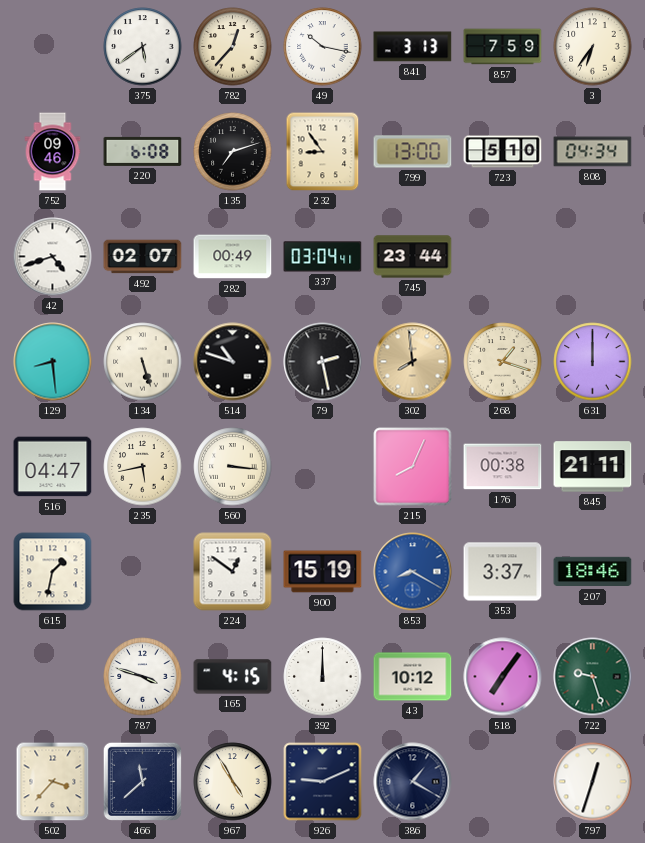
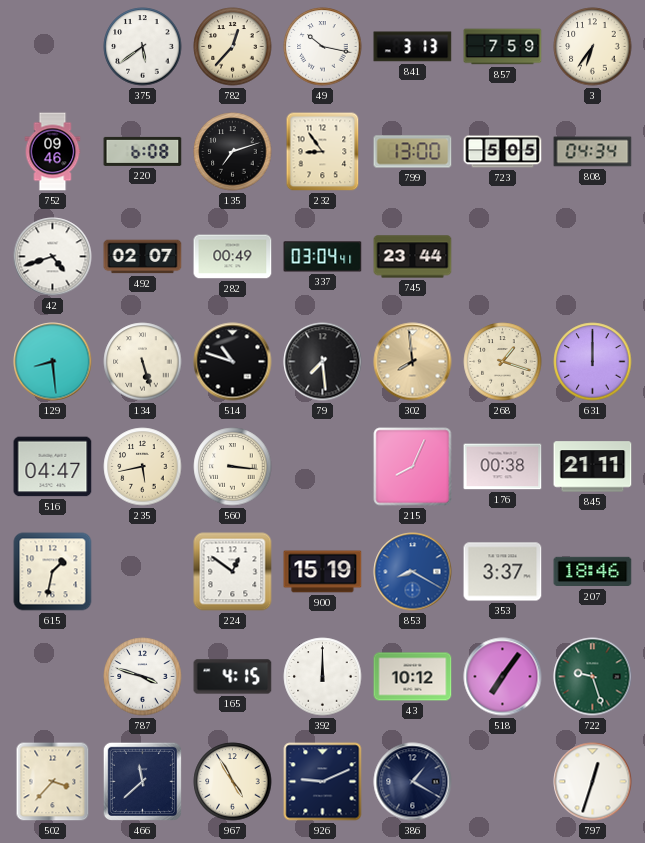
723: 5:10 -> 5:05 (503, 152)
79: 2:28 -> 7:29 (323, 362)
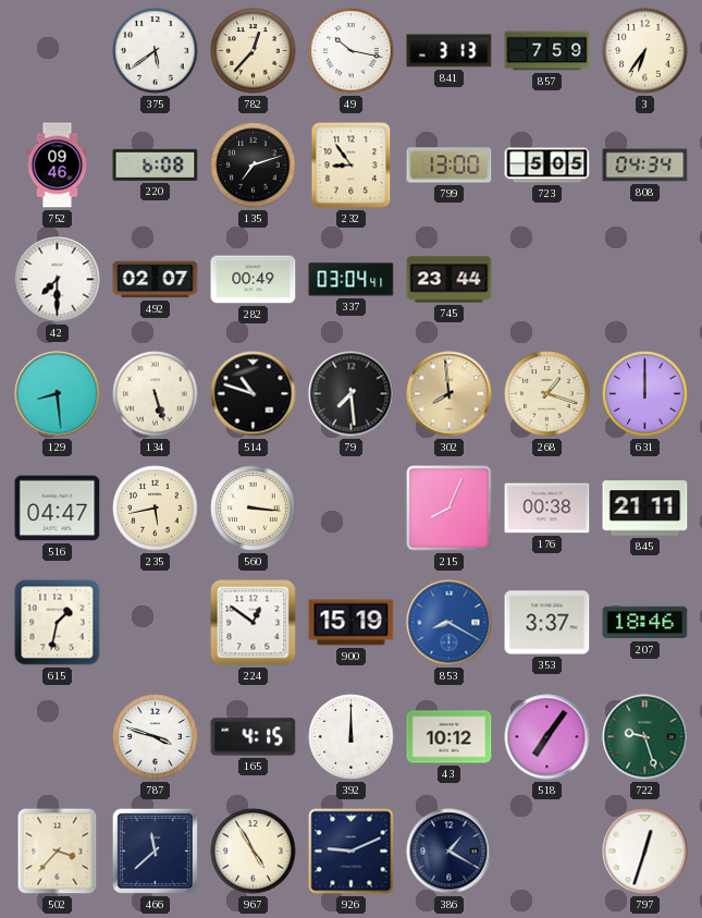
42: 4:42 -> 7:30 (58, 280)
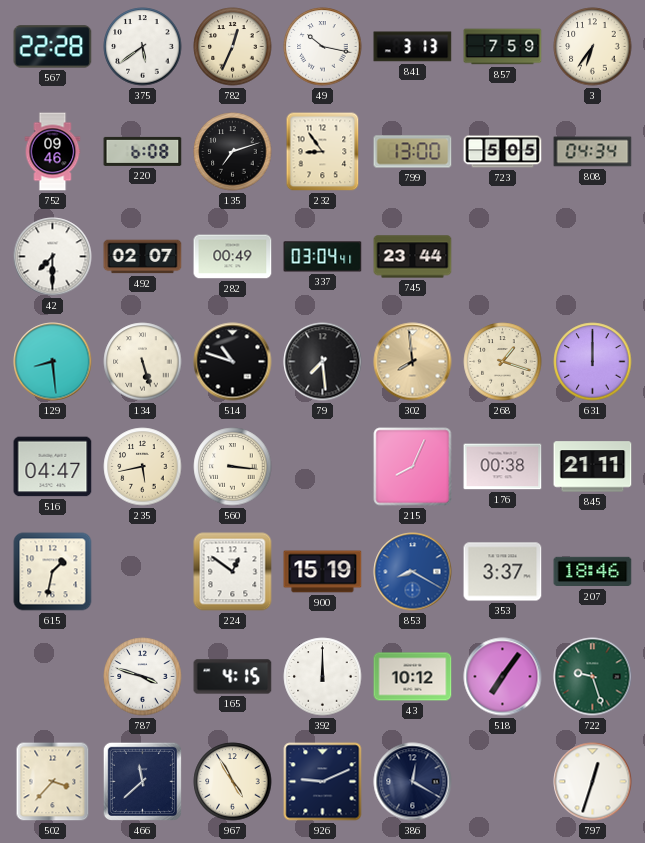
567: none -> 22:28 (53, 47)
782: 12:37 -> 12:34 (233, 47)
386: 1:20 -> 12:20 (413, 782)
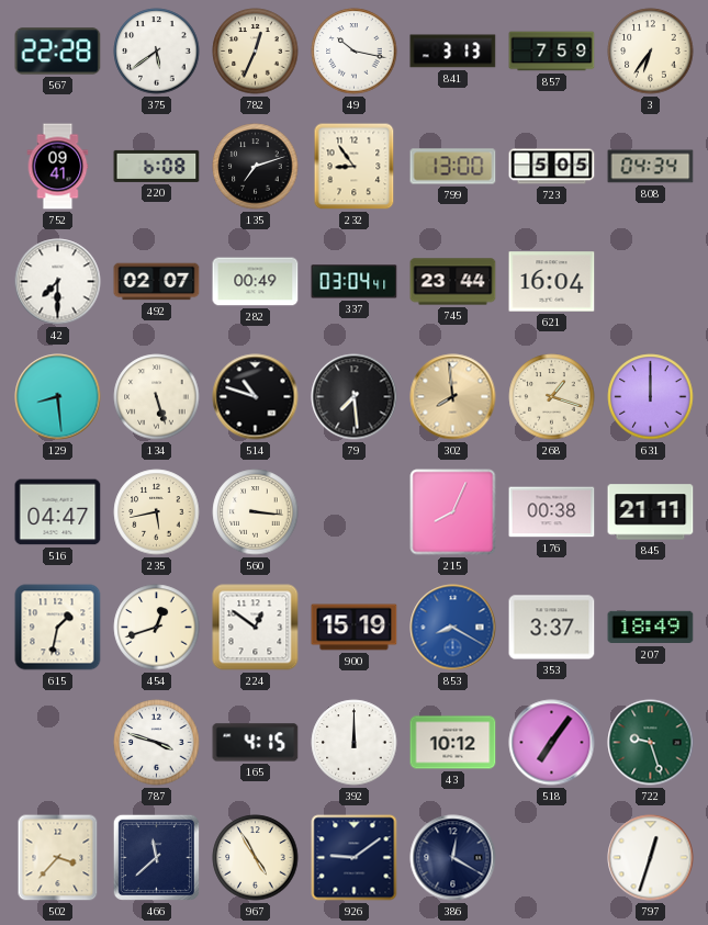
752: 09:46 -> 09:41 (58, 167)
621: none -> 16:04 (552, 282)
454: none -> 12:42 (157, 628)
207: 18:46 -> 18:49 (651, 628)
926: 9:11 -> 9:09 (355, 858)
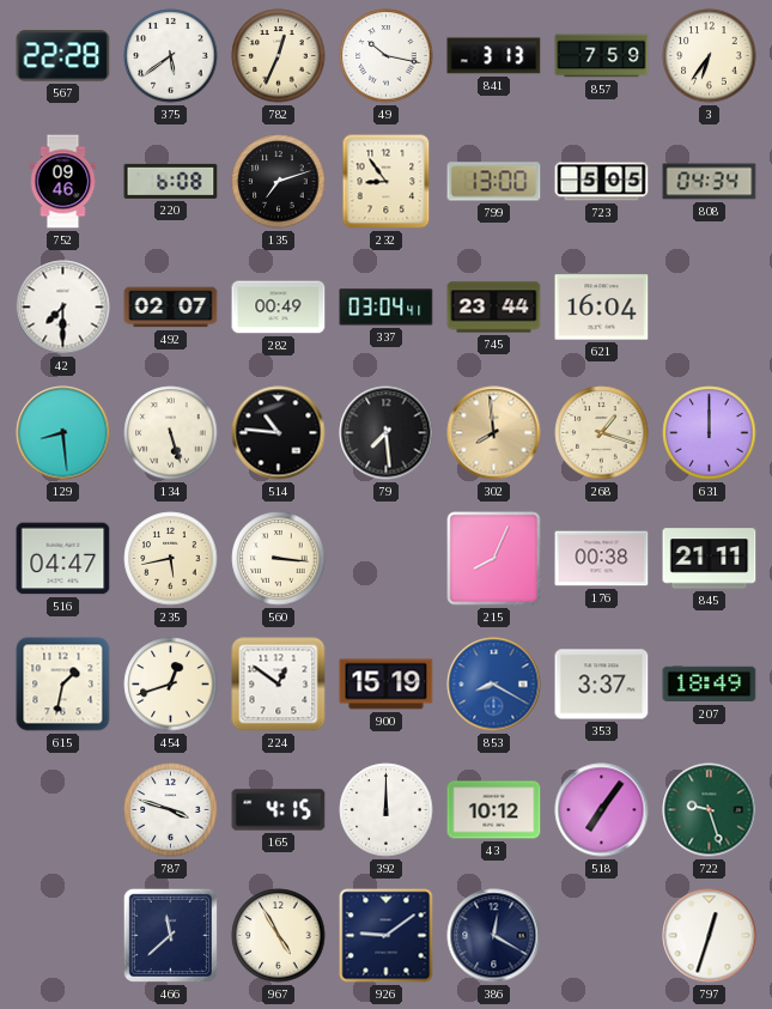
752: 09:41 -> 09:46 (63, 182)
514: 10:48 -> 10:46 (279, 433)
502: 3:37 -> none (58, 858)
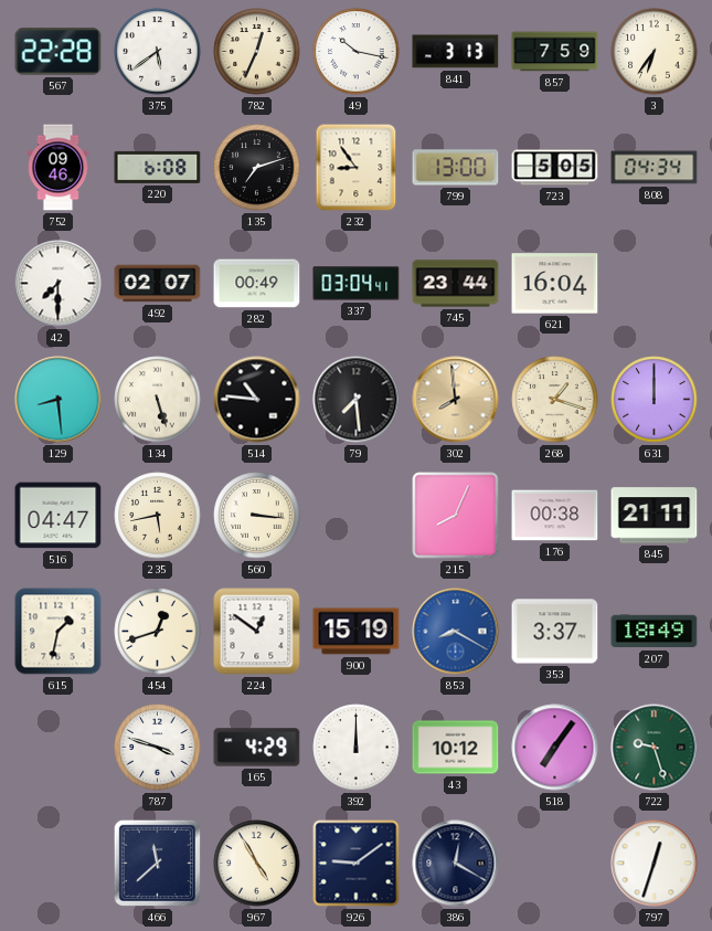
165: 4:15 -> 4:29 (257, 748)
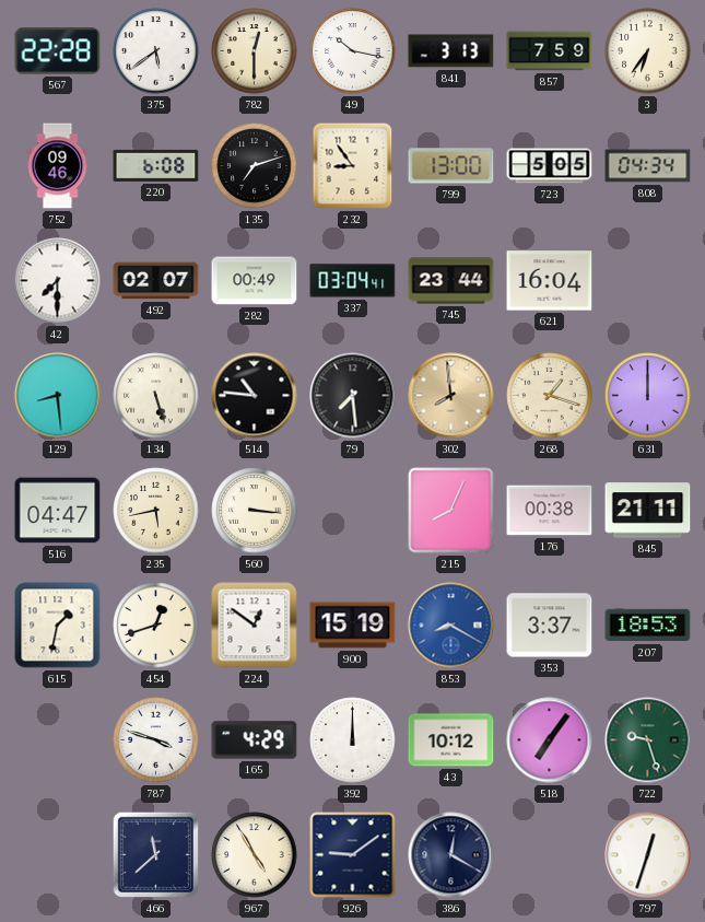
782: 12:34 -> 12:30 (255, 51)
207: 18:49 -> 18:53 (648, 626)
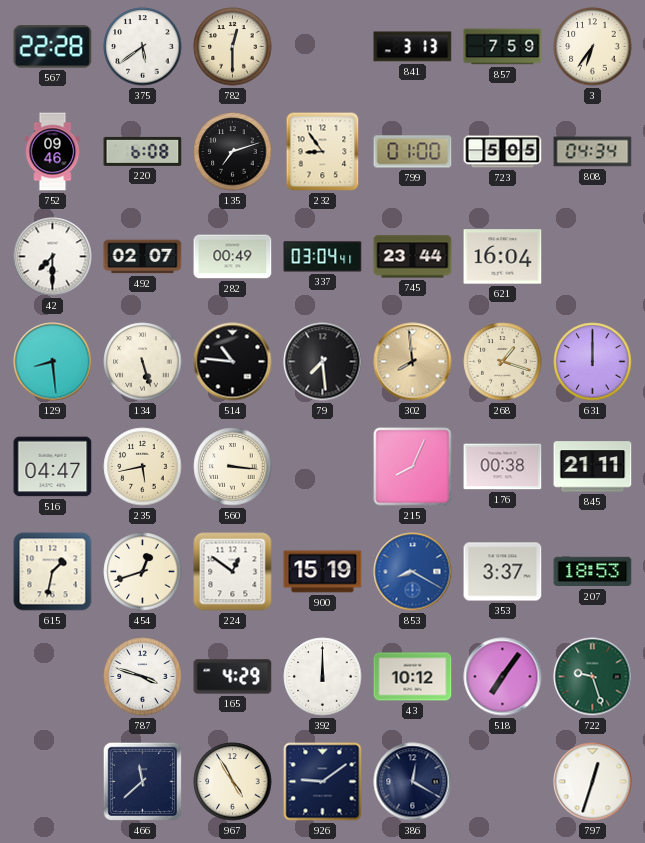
49: 10:17 -> none (353, 51)
799: 13:00 -> 01:00 (413, 152)
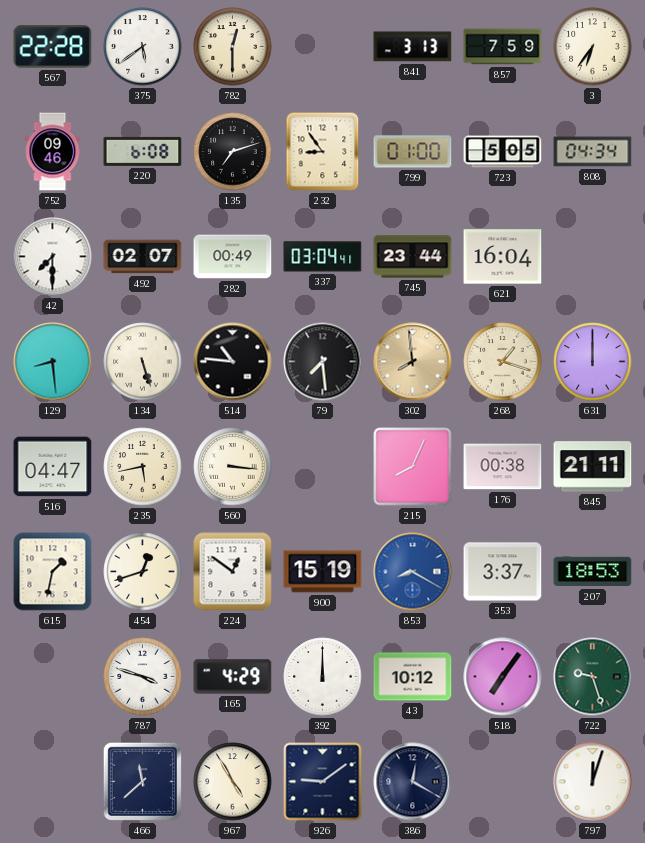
797: 12:33 -> 12:03 (593, 782)
